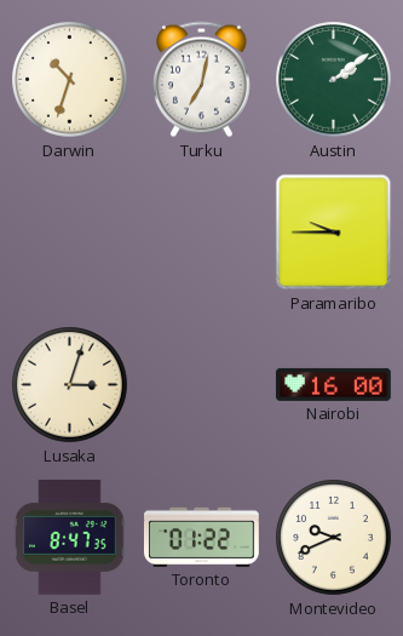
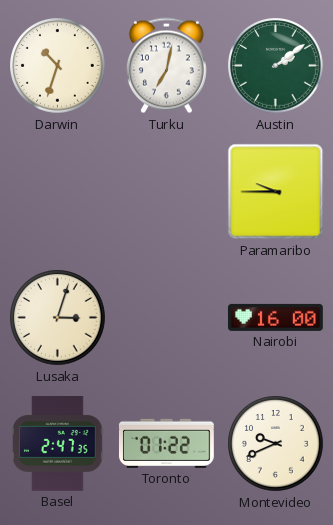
Basel: 8:47 -> 2:47 (58, 443)
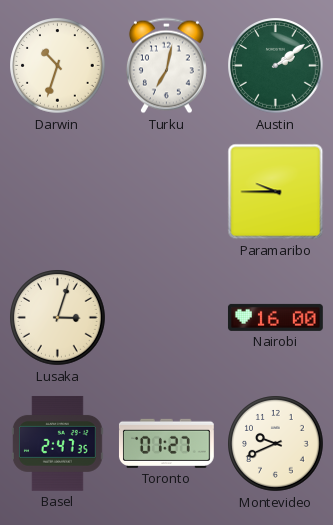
Toronto: 01:22 -> 01:27 (166, 443)
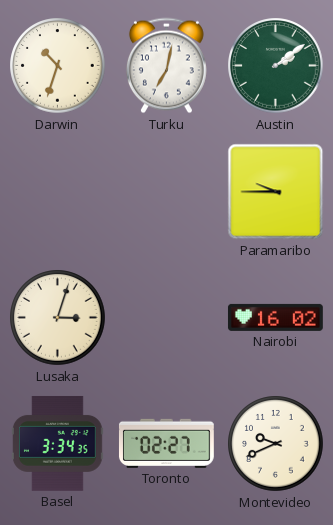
Nairobi: 16:00 -> 16:02 (275, 317)
Basel: 2:47 -> 3:34 (58, 443)
Toronto: 01:27 -> 02:27 (166, 443)
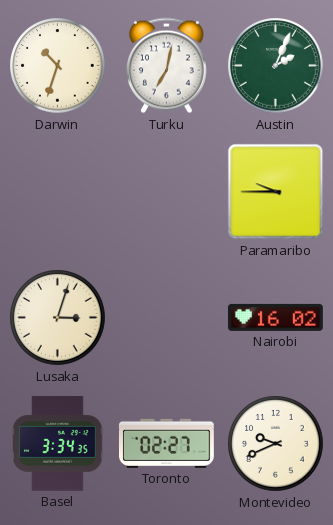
Austin: 2:09 -> 2:04 (276, 66)
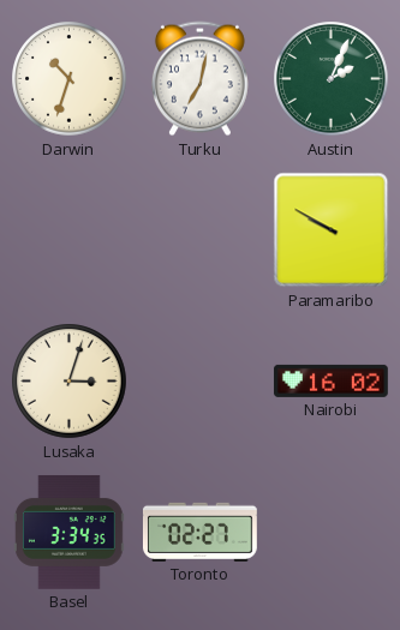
Paramaribo: 9:45 -> 9:50 (332, 230)
Montevideo: 9:41 -> none (276, 444)
